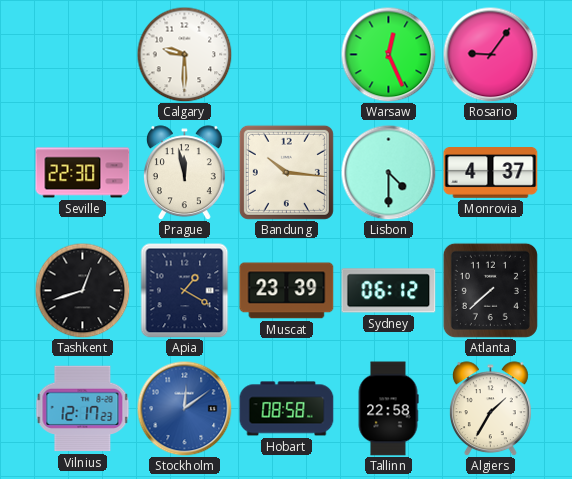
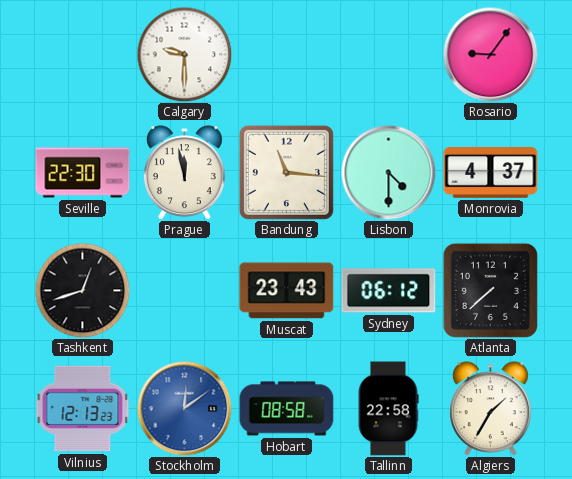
Warsaw: 12:26 -> none (388, 54)
Bandung: 10:16 -> 11:16 (286, 172)
Apia: 1:20 -> none (185, 290)
Muscat: 23:39 -> 23:43 (287, 291)
Vilnius: 12:17 -> 12:13 (83, 409)
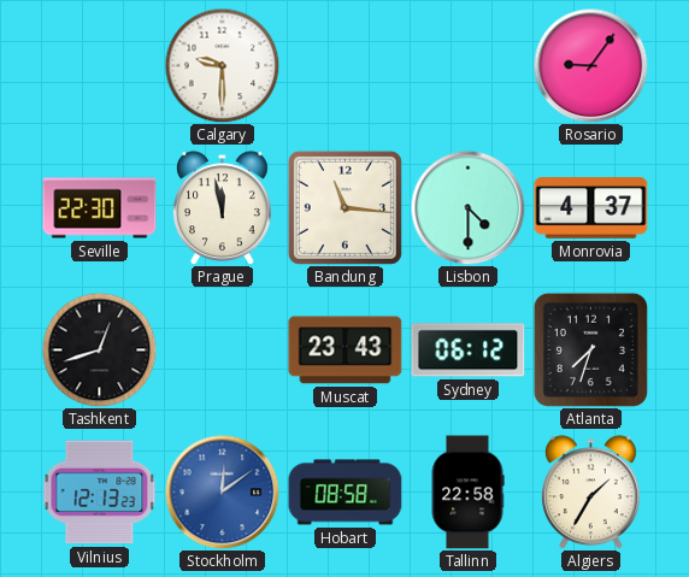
Atlanta: 7:38 -> 7:33 (590, 349)
